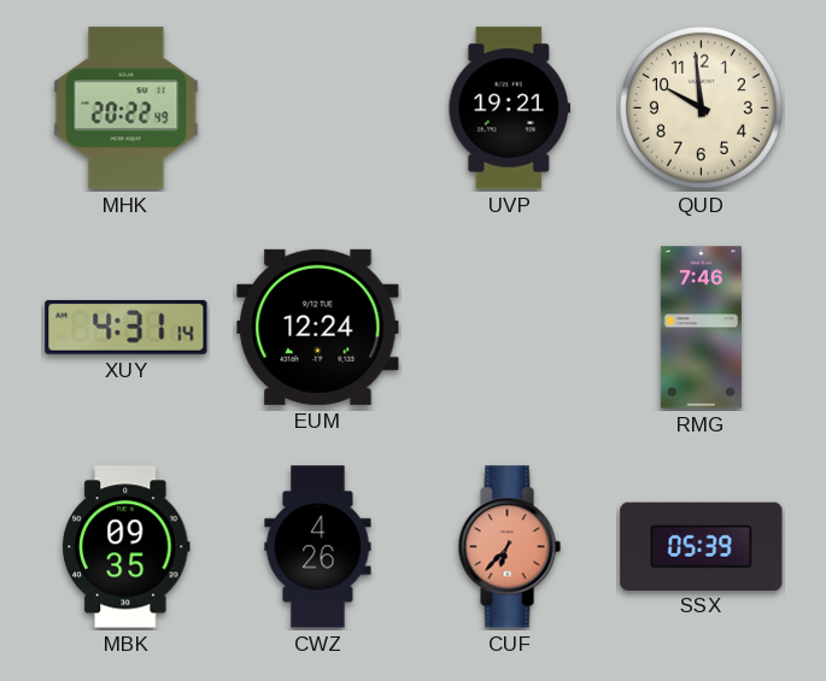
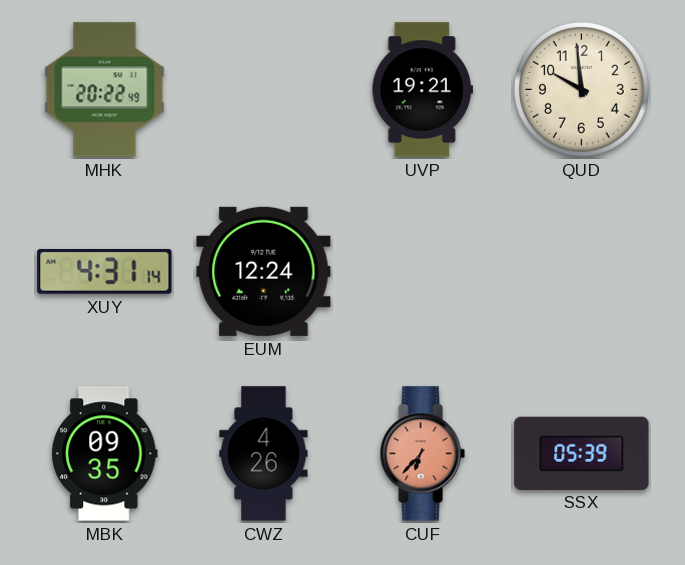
RMG: 7:46 -> none (701, 328)
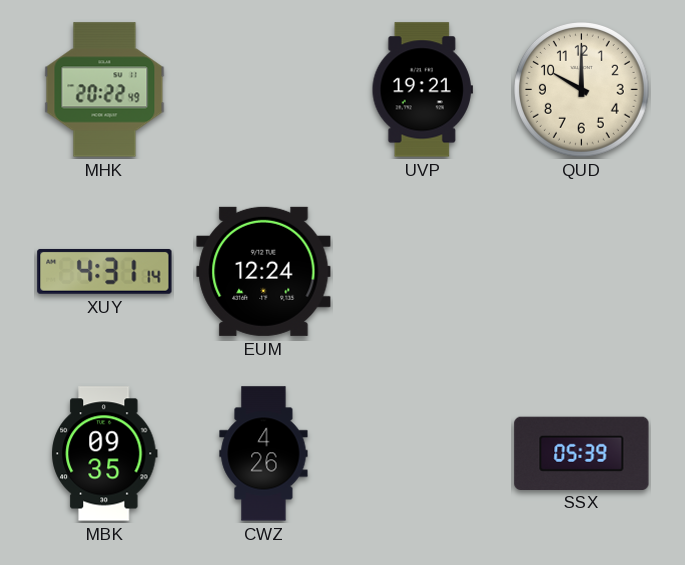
QUD: 9:59 -> 10:00 (582, 90)
CUF: 6:37 -> none (422, 454)
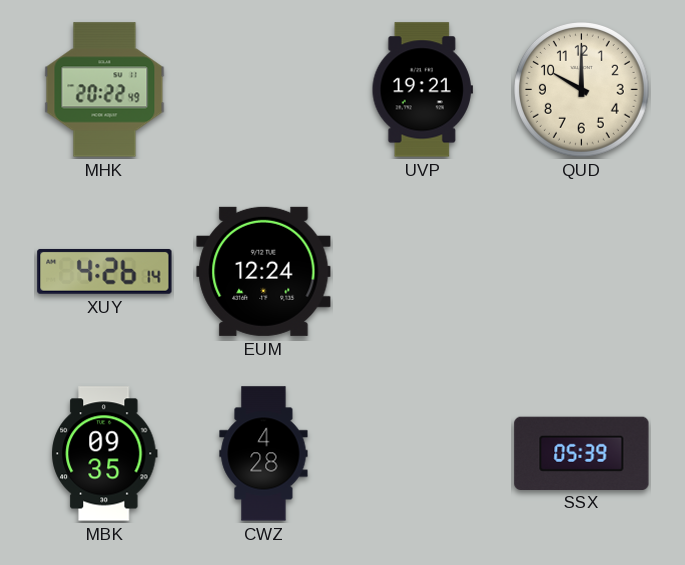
XUY: 4:31 -> 4:26 (105, 271)
CWZ: 4:26 -> 4:28 (264, 454)
